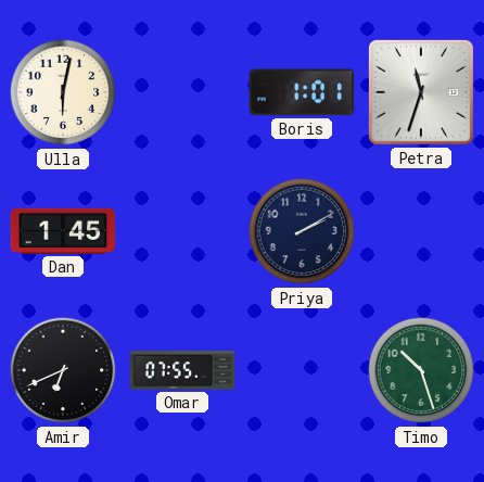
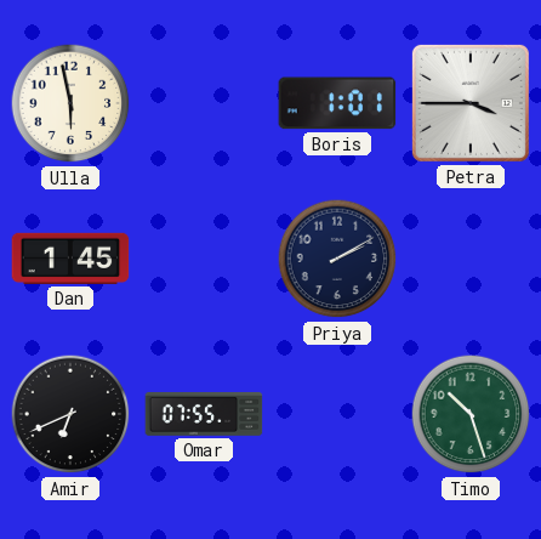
Ulla: 6:02 -> 5:58 (70, 103)
Petra: 11:33 -> 3:45 (471, 103)
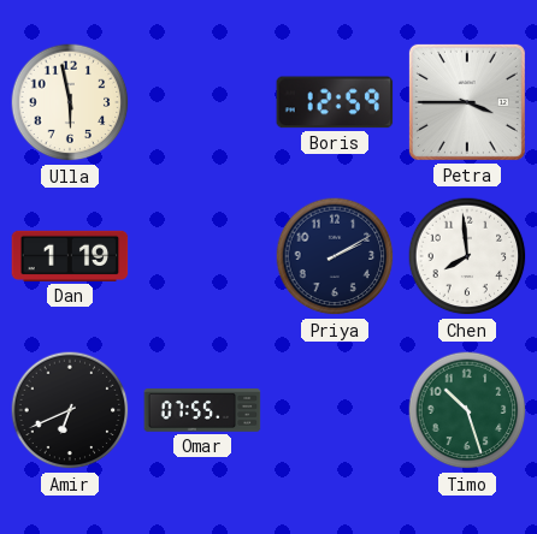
Boris: 1:01 -> 12:59 (335, 102)
Dan: 1:45 -> 1:19 (70, 256)
Chen: none -> 7:59 (467, 256)
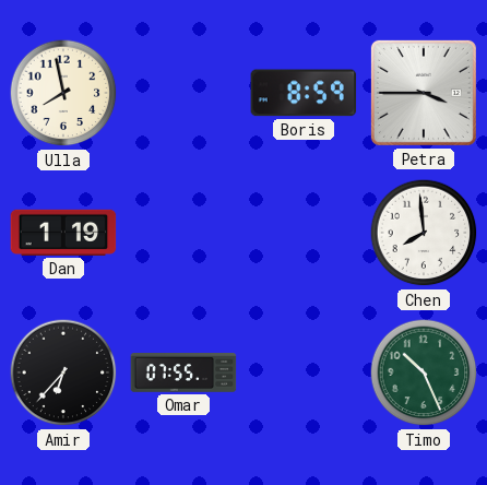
Ulla: 5:58 -> 7:58 (63, 93)
Boris: 12:59 -> 8:59 (304, 93)
Priya: 2:10 -> none (335, 256)
Amir: 6:41 -> 6:37 (63, 372)
Timo: 10:27 -> 10:26 (424, 372)
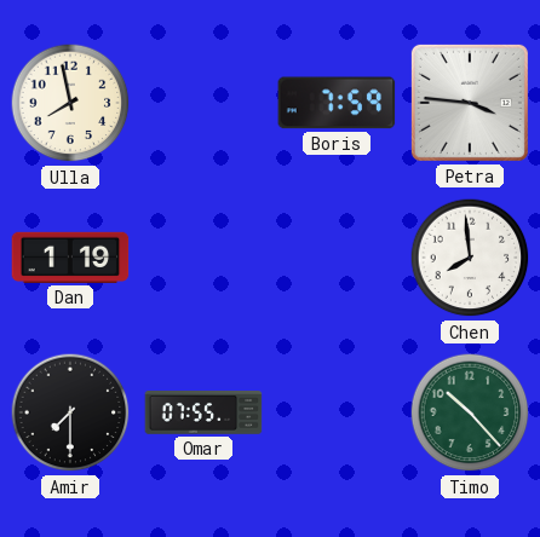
Boris: 8:59 -> 7:59 (337, 103)
Petra: 3:45 -> 3:46 (470, 103)
Amir: 6:37 -> 7:30 (70, 412)
Timo: 10:26 -> 10:23 (470, 412)
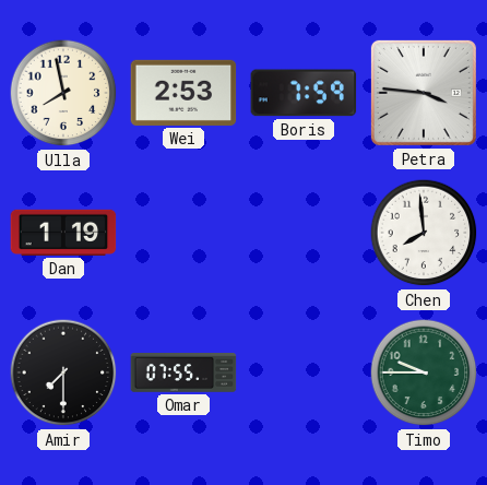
Wei: none -> 2:53 (183, 93)
Timo: 10:23 -> 9:45 (424, 372)
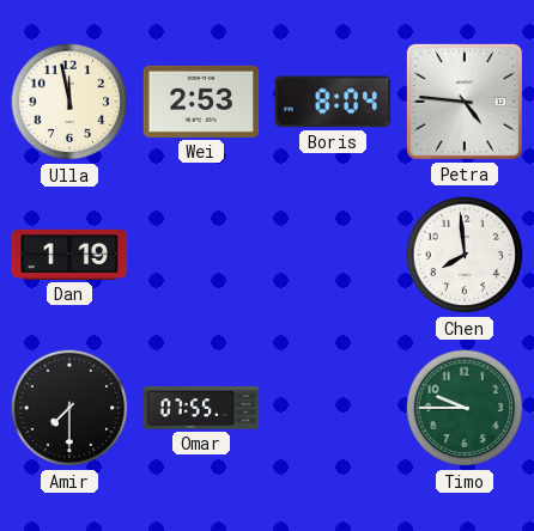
Ulla: 7:58 -> 11:58 (69, 102)
Boris: 7:59 -> 8:04 (333, 102)
Petra: 3:46 -> 4:46 (465, 102)
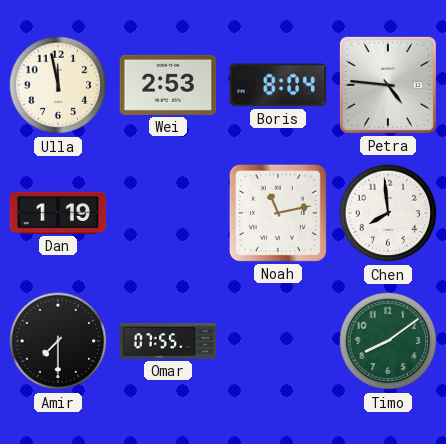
Noah: none -> 11:13 (278, 213)
Timo: 9:45 -> 8:09 (388, 341)
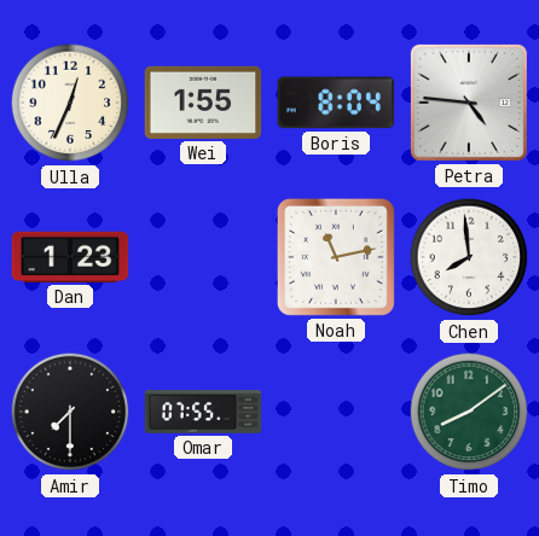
Ulla: 11:58 -> 12:34 (70, 103)
Wei: 2:53 -> 1:55 (203, 103)
Dan: 1:19 -> 1:23 (70, 257)
